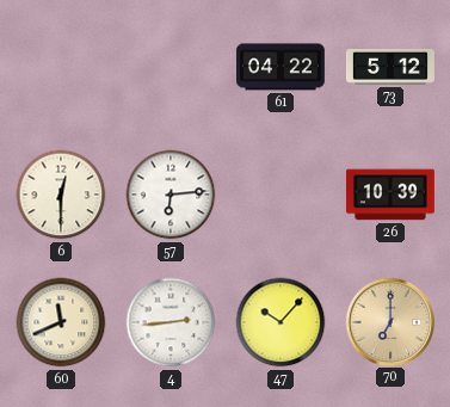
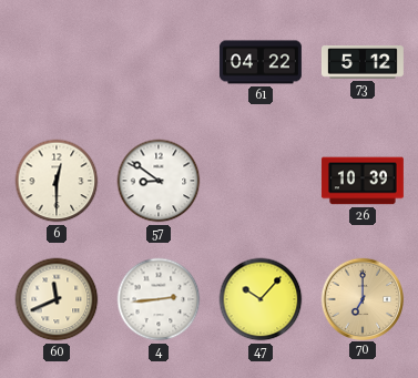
57: 6:14 -> 8:51 (159, 181)
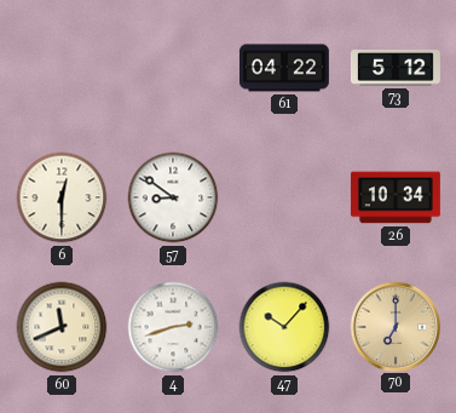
26: 10:39 -> 10:34 (396, 197)
4: 2:44 -> 2:42 (173, 327)
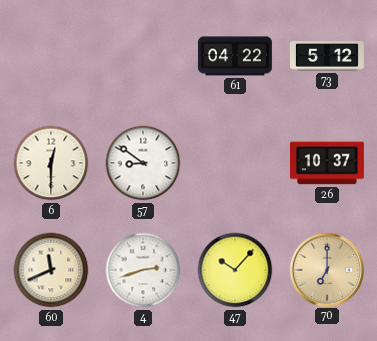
26: 10:34 -> 10:37 (327, 163)
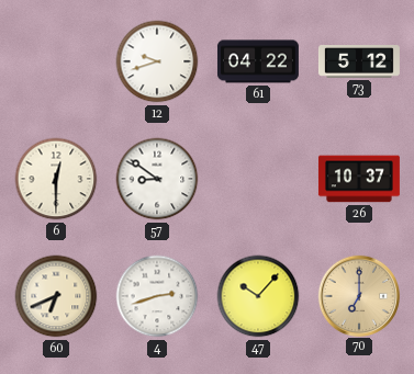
12: none -> 9:42 (157, 61)
60: 11:41 -> 6:41 (56, 296)
